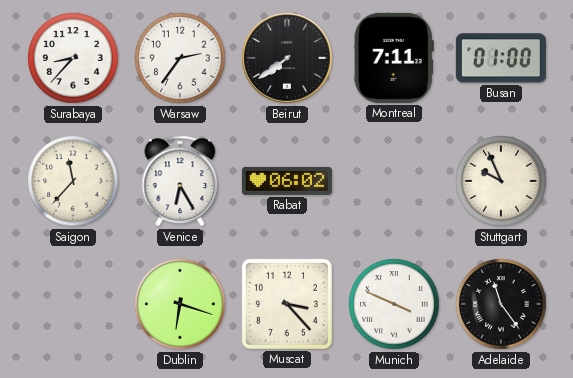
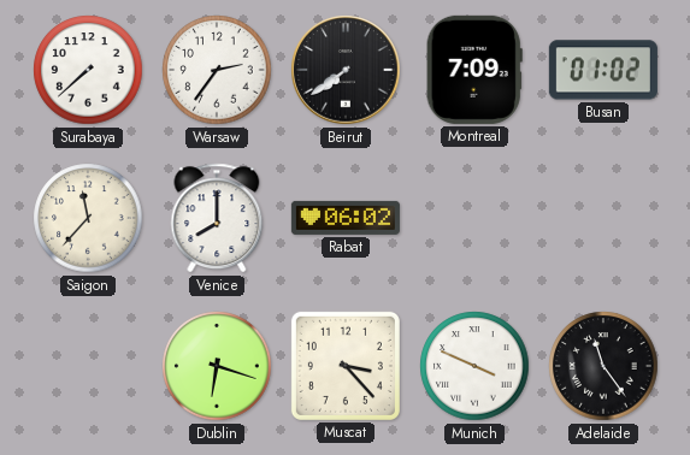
Surabaya: 8:37 -> 7:38 (88, 70)
Montreal: 7:11 -> 7:09 (474, 70)
Busan: 01:00 -> 01:02 (603, 70)
Venice: 6:25 -> 8:00 (217, 218)
Stuttgart: 9:56 -> none (501, 181)
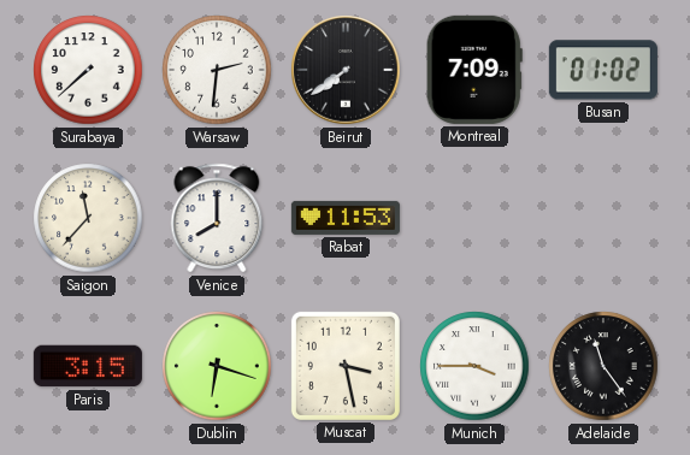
Warsaw: 2:36 -> 2:31 (217, 70)
Rabat: 06:02 -> 11:53 (346, 218)
Paris: none -> 3:15 (88, 366)
Muscat: 3:23 -> 3:28 (346, 366)
Munich: 3:49 -> 3:45 (474, 366)
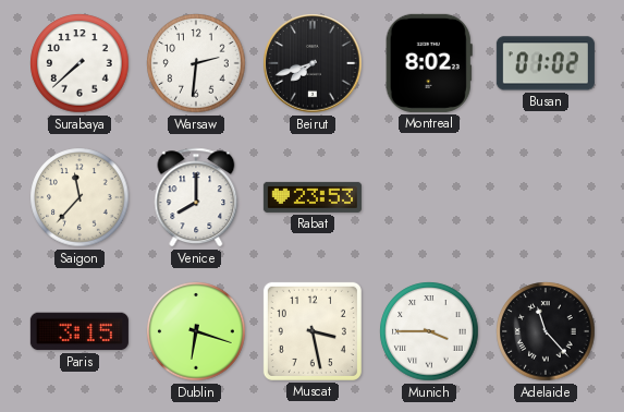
Beirut: 7:39 -> 7:42 (313, 63)
Montreal: 7:09 -> 8:02 (429, 63)
Rabat: 11:53 -> 23:53 (313, 197)
Adelaide: 11:24 -> 11:23 (546, 331)
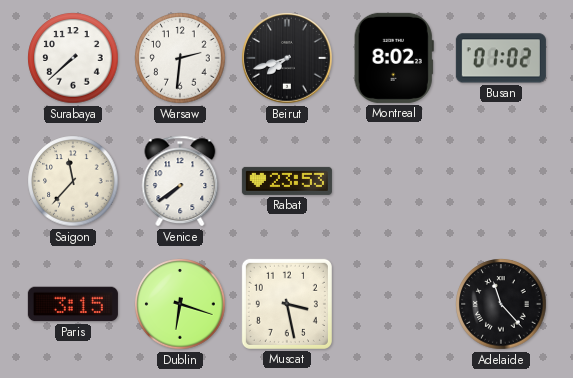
Venice: 8:00 -> 7:39 (180, 181)
Munich: 3:45 -> none (429, 331)
